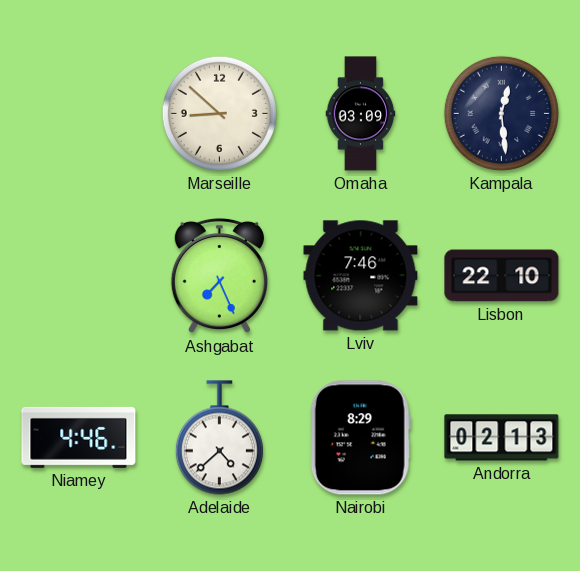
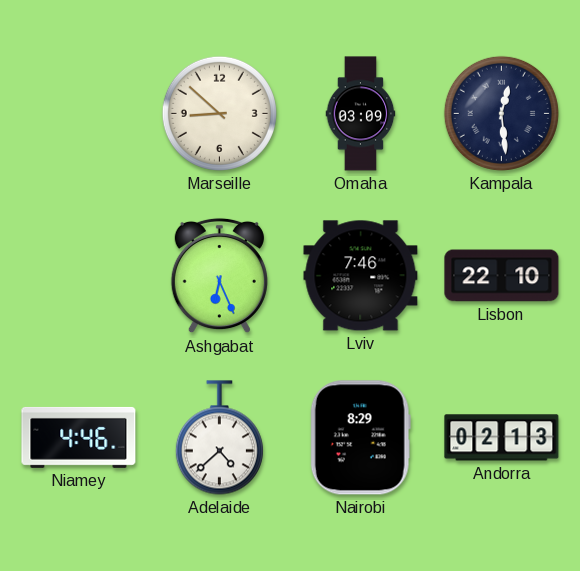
Ashgabat: 7:26 -> 6:26 (219, 276)
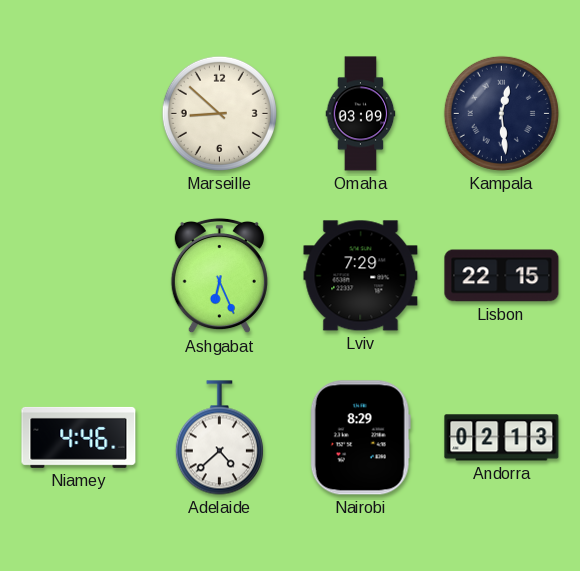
Lviv: 7:46 -> 7:29 (361, 276)
Lisbon: 22:10 -> 22:15 (502, 276)
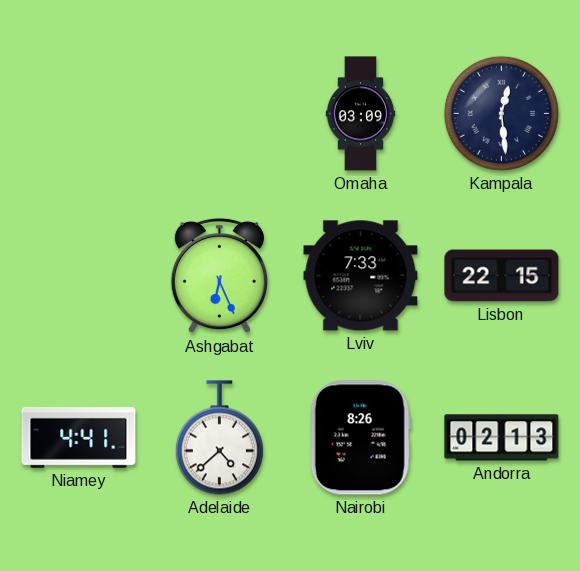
Marseille: 8:52 -> none (219, 113)
Lviv: 7:29 -> 7:33 (361, 276)
Niamey: 4:46 -> 4:41 (79, 437)
Nairobi: 8:29 -> 8:26 (360, 438)
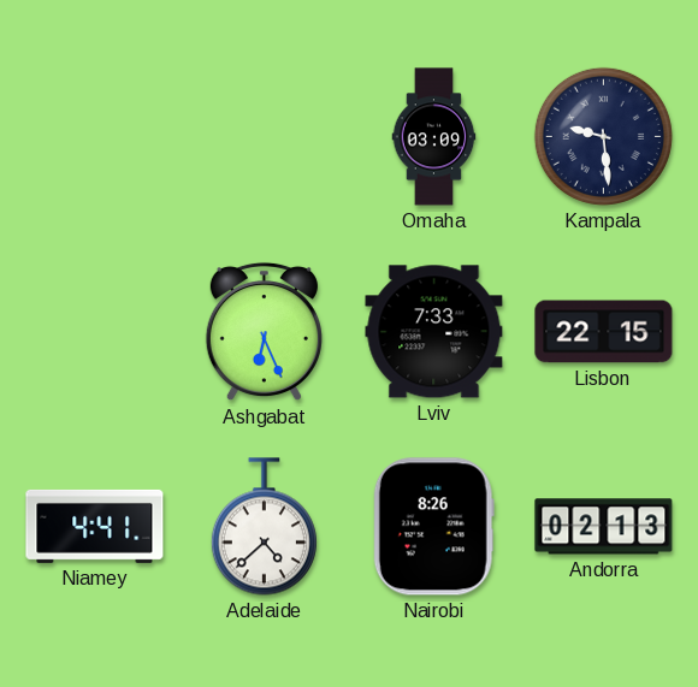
Kampala: 12:29 -> 9:29 (603, 136)
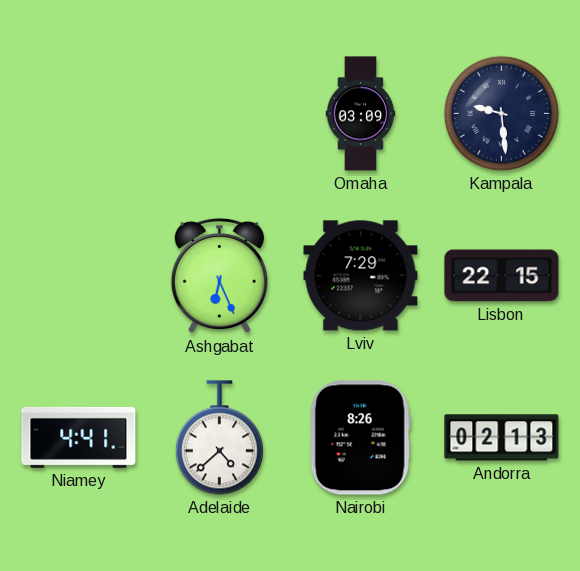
Lviv: 7:33 -> 7:29 (361, 276)
